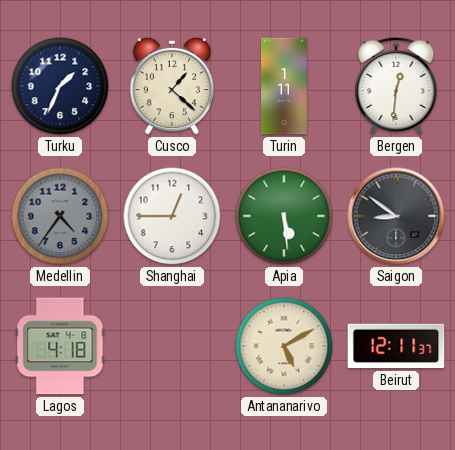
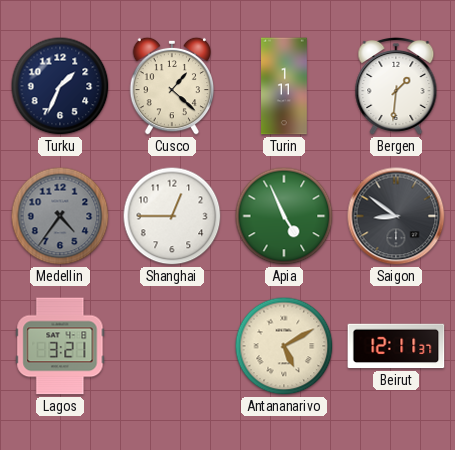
Bergen: 12:31 -> 1:31 (396, 86)
Apia: 5:29 -> 4:56 (284, 216)
Lagos: 4:18 -> 3:21 (60, 346)
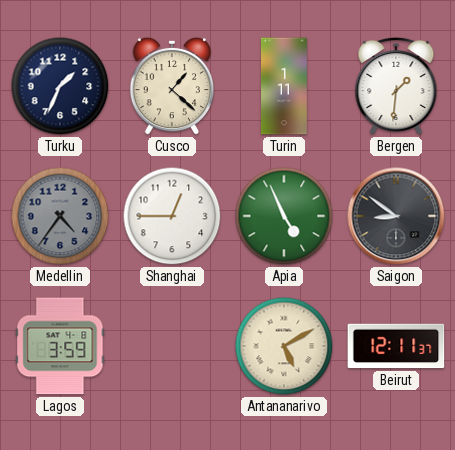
Lagos: 3:21 -> 3:59 (60, 346)
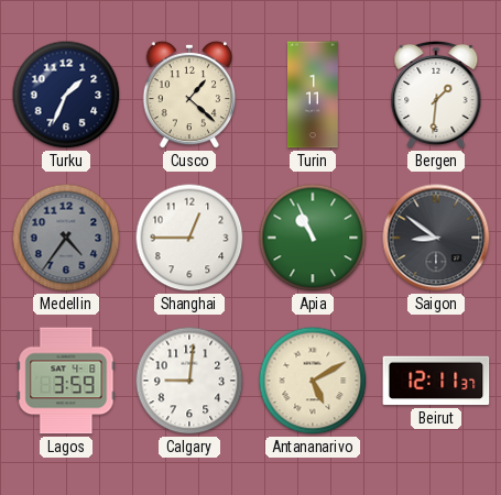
Apia: 4:56 -> 10:56 (313, 238)
Calgary: none -> 9:01 (189, 381)
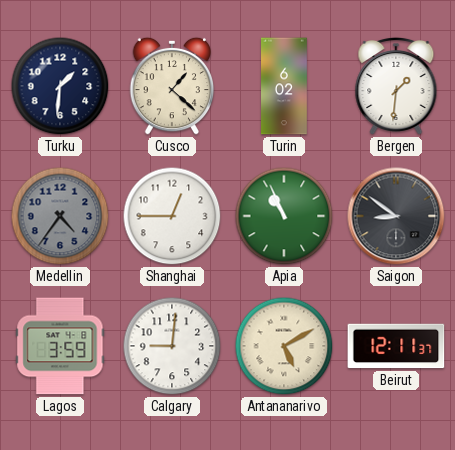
Turku: 1:34 -> 1:31 (60, 86)
Turin: 1:11 -> 6:02 (285, 86)
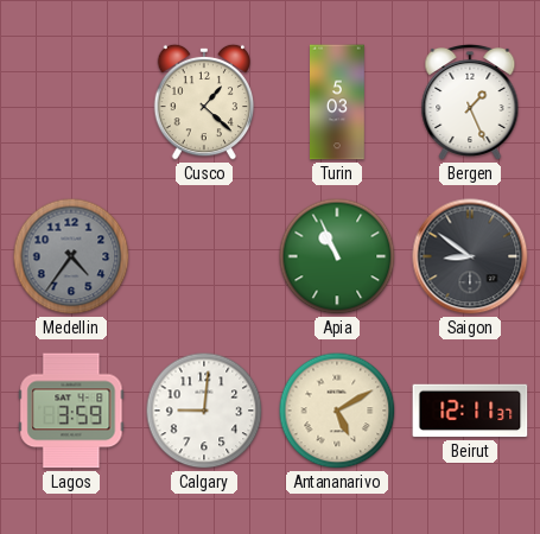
Turku: 1:31 -> none (60, 86)
Turin: 6:02 -> 5:03 (338, 102)
Bergen: 1:31 -> 1:26 (470, 102)
Shanghai: 12:45 -> none (172, 216)
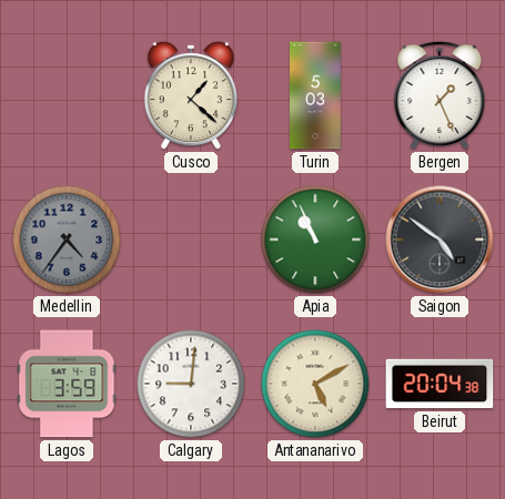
Saigon: 8:51 -> 4:51 (440, 240)
Beirut: 12:11 -> 20:04 (440, 384)
